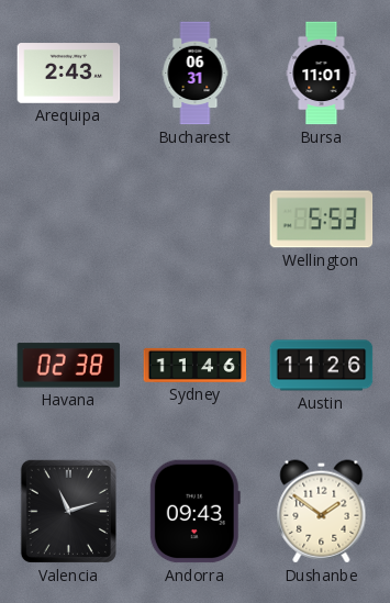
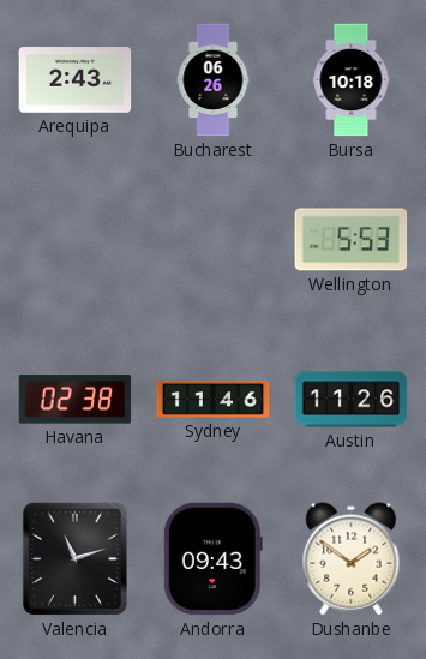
Bucharest: 06:31 -> 06:26 (214, 80)
Bursa: 11:01 -> 10:18 (352, 80)
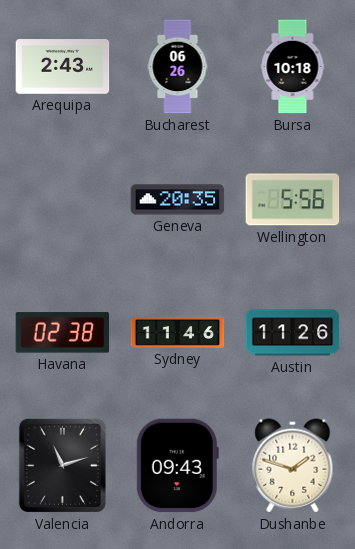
Geneva: none -> 20:35 (178, 200)
Wellington: 5:53 -> 5:56 (293, 200)
Dushanbe: 1:51 -> 1:48 (293, 466)
